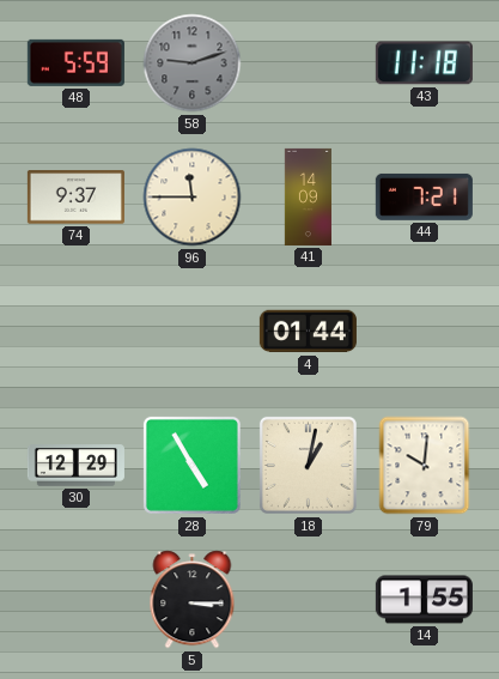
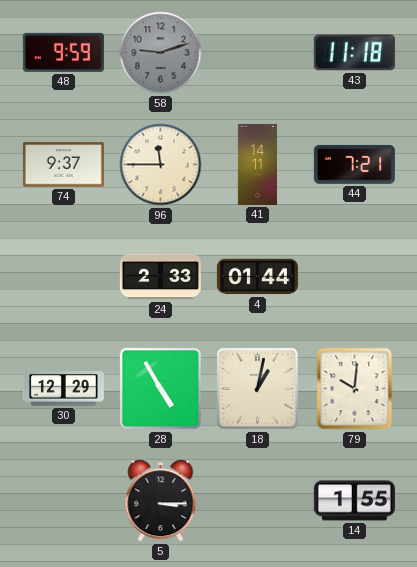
48: 5:59 -> 9:59 (63, 52)
41: 14:09 -> 14:11 (257, 164)
24: none -> 2:33 (160, 277)
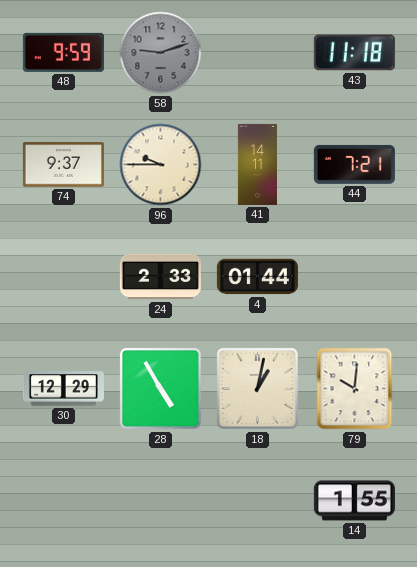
96: 11:45 -> 9:45 (161, 165)
5: 3:15 -> none (161, 501)
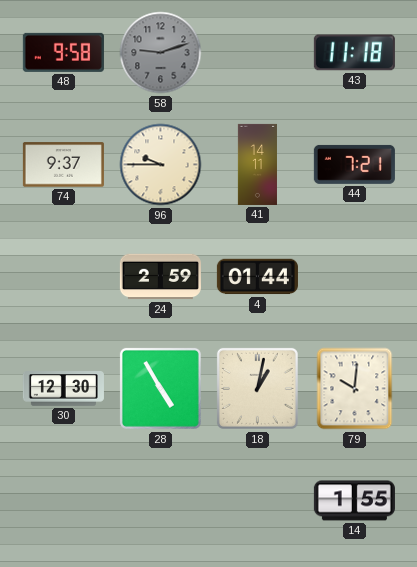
48: 9:59 -> 9:58 (63, 52)
24: 2:33 -> 2:59 (160, 277)
30: 12:29 -> 12:30 (63, 389)
